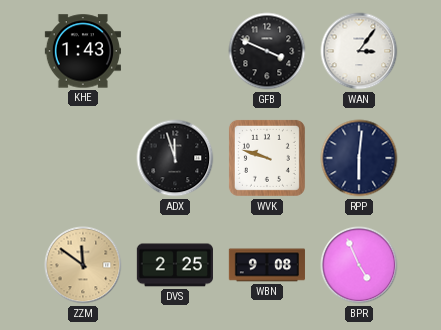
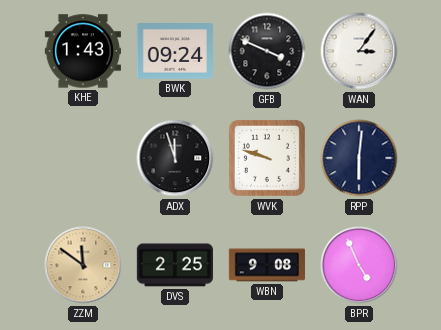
BWK: none -> 09:24 (175, 52)
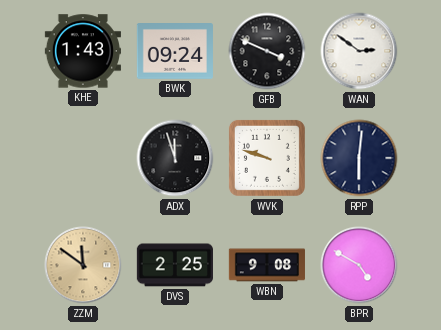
WAN: 3:06 -> 2:51 (359, 51)
BPR: 4:56 -> 4:50 (359, 265)
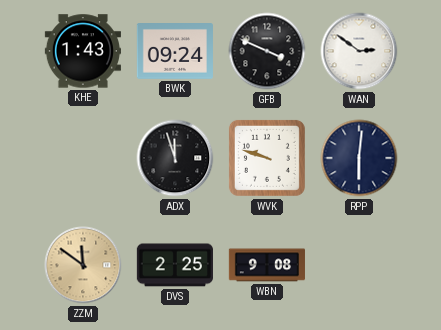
BPR: 4:50 -> none (359, 265)
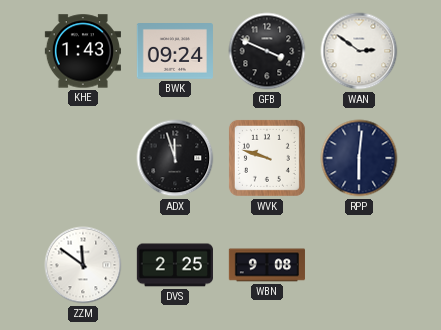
ZZM dial: champagne -> white (83, 265)
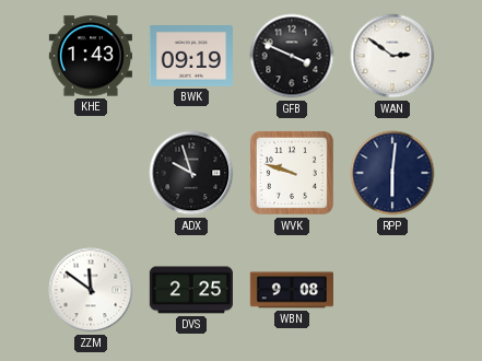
BWK: 09:24 -> 09:19 (191, 57)
ADX: 11:57 -> 9:57 (191, 173)
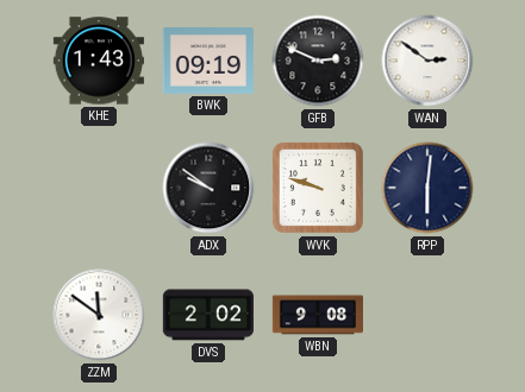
GFB: 3:49 -> 2:49 (318, 61)
ADX: 9:57 -> 9:51 (208, 188)
DVS: 2:25 -> 2:02 (208, 315)
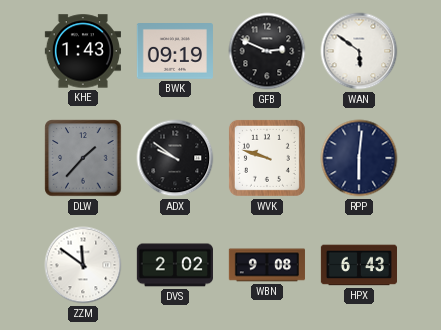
WAN: 2:51 -> 5:51 (359, 51)
DLW: none -> 1:37 (83, 158)
HPX: none -> 6:43 (358, 265)
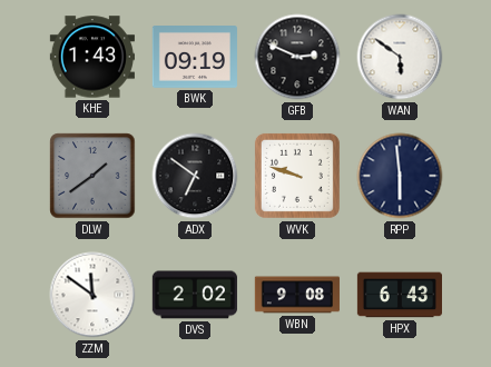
DLW: 1:37 -> 1:39 (92, 176)
ADX: 9:51 -> 6:51 (195, 176)
RPP: 6:01 -> 5:59 (400, 176)
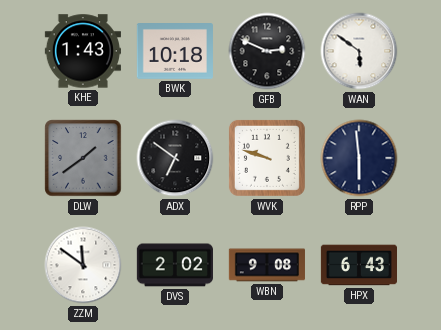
BWK: 09:19 -> 10:18 (175, 52)
